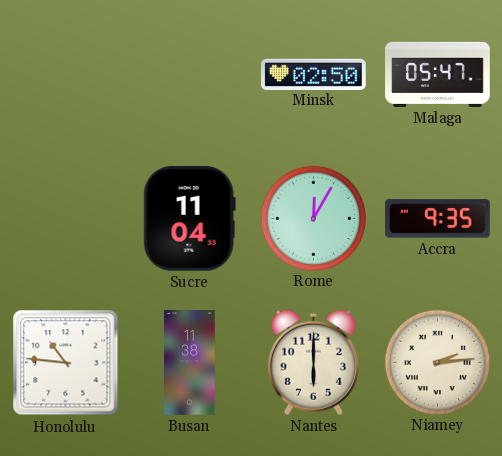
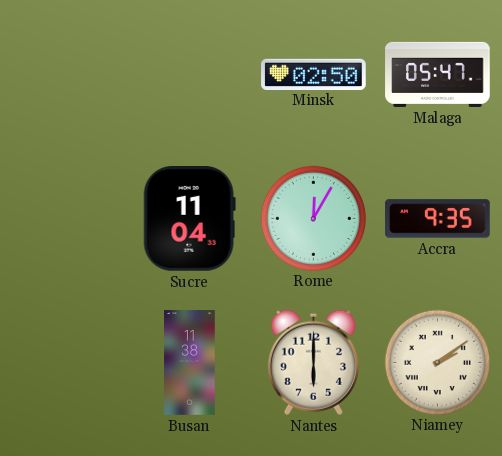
Honolulu: 10:46 -> none (66, 363)
Niamey: 2:14 -> 2:09 (437, 362)
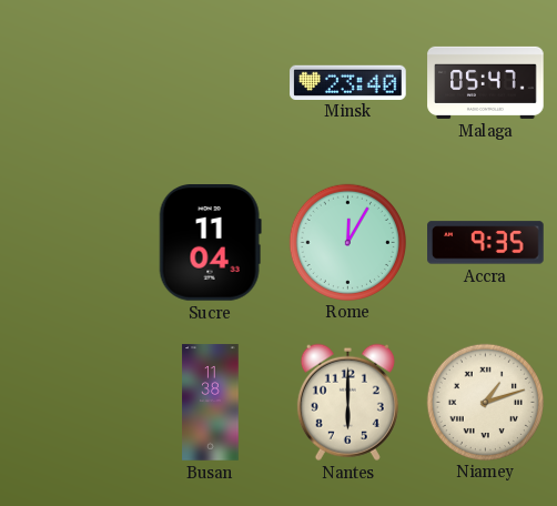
Minsk: 02:50 -> 23:40 (348, 82)
Niamey: 2:09 -> 1:12 (485, 402)
